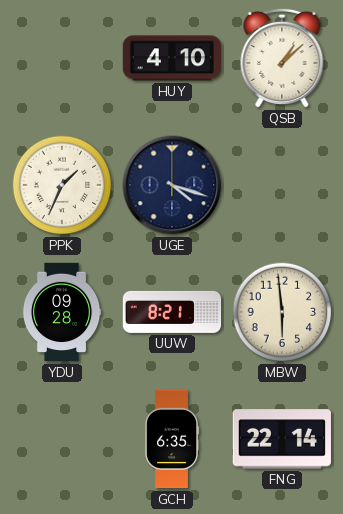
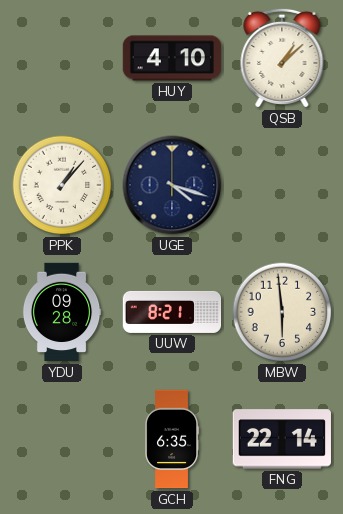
PPK: 1:34 -> 1:07 (62, 185)
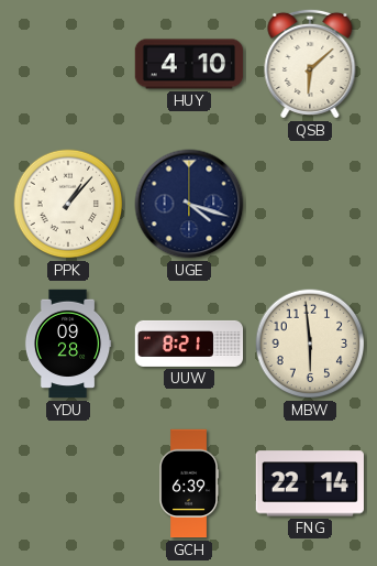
QSB: 1:08 -> 6:08 (310, 64)
GCH: 6:35 -> 6:39 (189, 483)
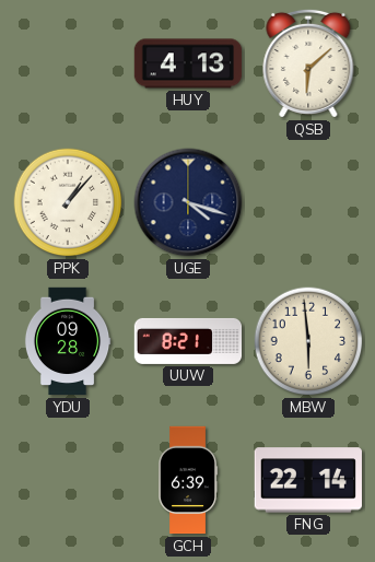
HUY: 4:10 -> 4:13 (188, 63)
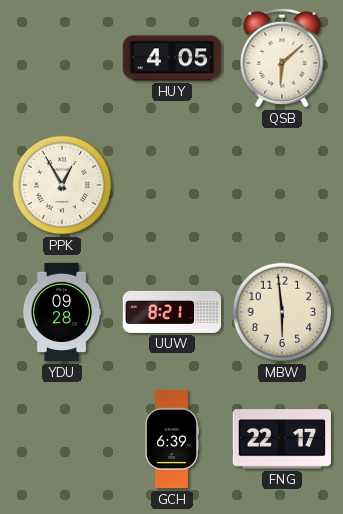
HUY: 4:13 -> 4:05 (172, 58)
PPK: 1:07 -> 12:55 (62, 185)
UGE: 4:18 -> none (188, 202)
FNG: 22:14 -> 22:17 (281, 439)
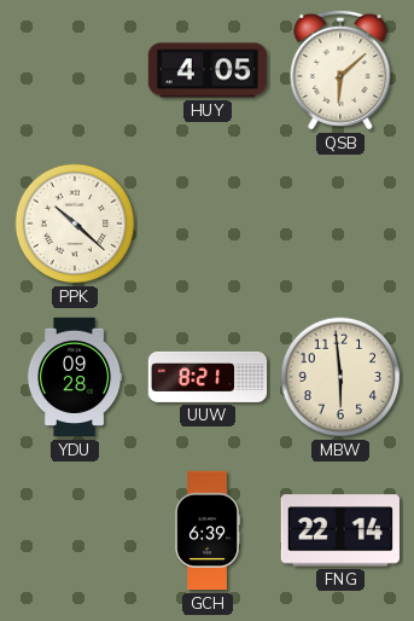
PPK: 12:55 -> 10:22 (75, 224)
FNG: 22:17 -> 22:14 (339, 530)
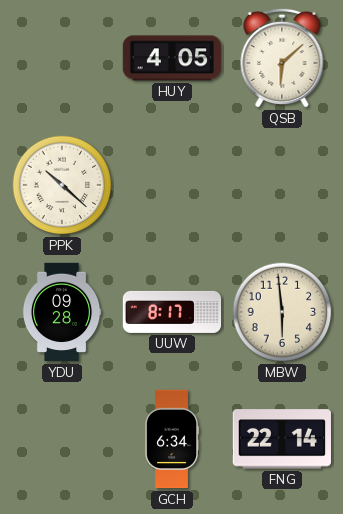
UUW: 8:21 -> 8:17 (172, 312)
GCH: 6:39 -> 6:34 (172, 439)
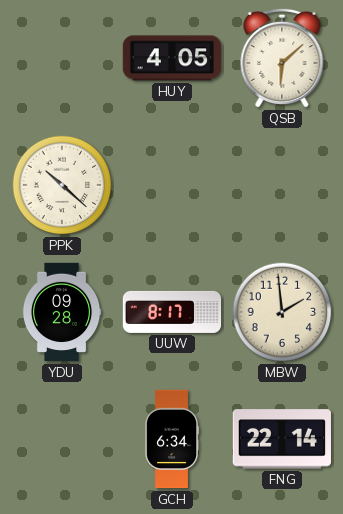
MBW: 5:59 -> 1:59 (282, 312)
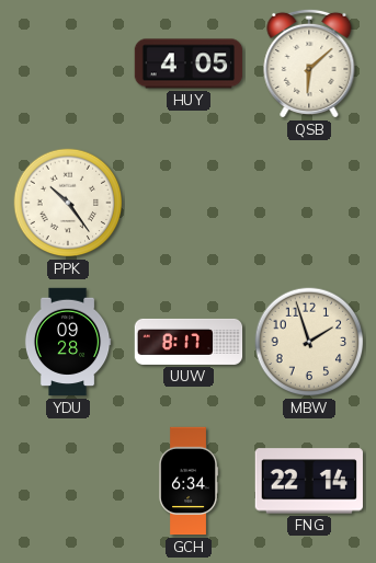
PPK: 10:22 -> 10:24 (68, 203)
MBW: 1:59 -> 1:57 (309, 342)
